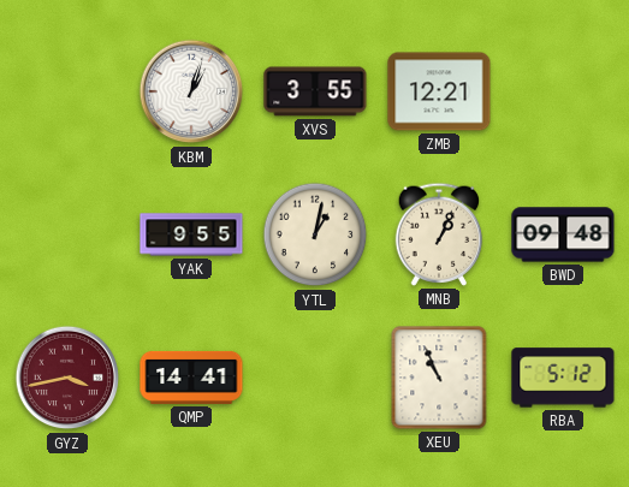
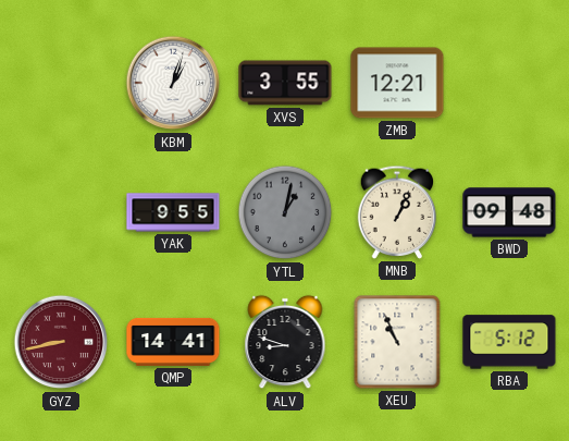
YTL dial: cream -> grey (285, 212)
GYZ: 3:43 -> 8:43 (61, 342)
ALV: none -> 8:48 (285, 342)
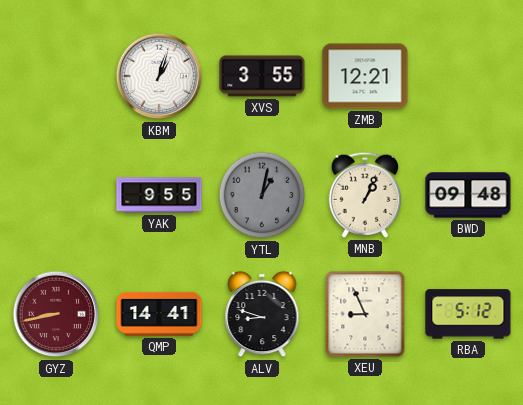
XEU: 10:56 -> 8:56 (365, 314)
